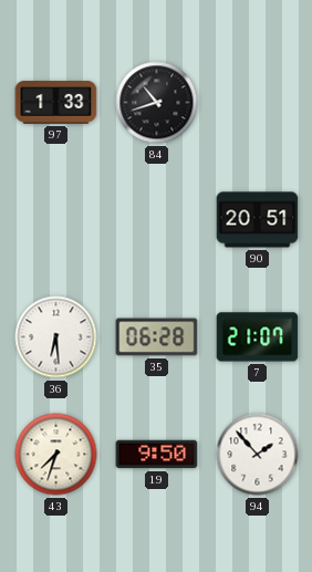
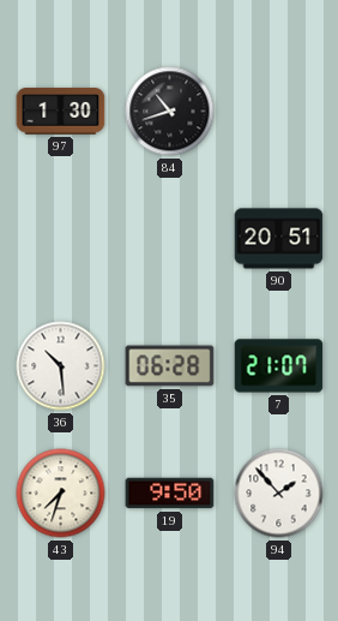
97: 1:33 -> 1:30 (61, 112)
36: 6:29 -> 10:29 (61, 366)
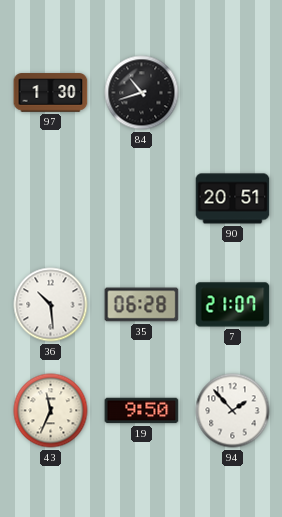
43: 7:33 -> 11:34 (51, 411)
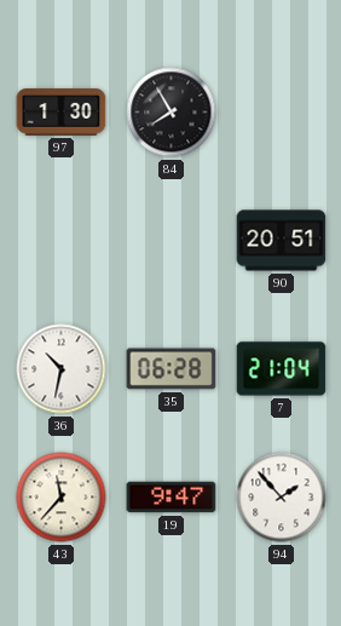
84: 10:42 -> 7:55 (172, 113)
36: 10:29 -> 10:32 (62, 369)
7: 21:07 -> 21:04 (282, 369)
43: 11:34 -> 11:37 (62, 498)
19: 9:50 -> 9:47 (172, 498)
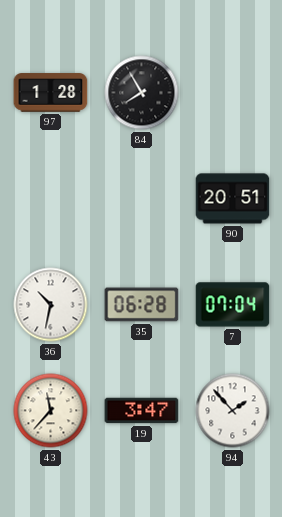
97: 1:30 -> 1:28 (51, 93)
7: 21:04 -> 07:04 (233, 305)
19: 9:47 -> 3:47 (142, 411)
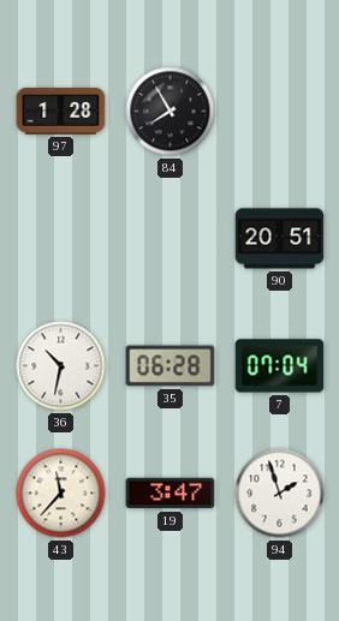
94: 1:53 -> 1:57 (280, 494)
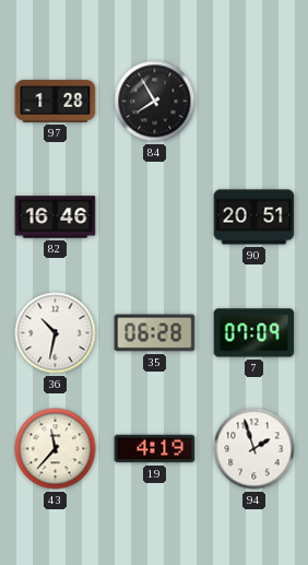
82: none -> 16:46 (56, 217)
7: 07:04 -> 07:09 (254, 333)
19: 3:47 -> 4:19 (155, 449)
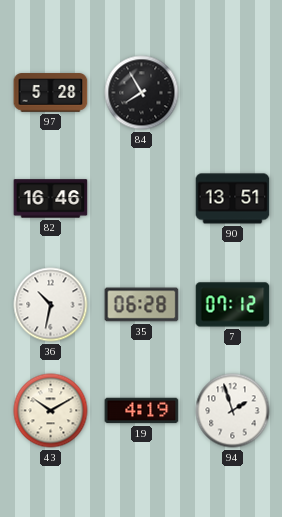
97: 1:28 -> 5:28 (51, 93)
90: 20:51 -> 13:51 (233, 199)
7: 07:09 -> 07:12 (233, 305)
43: 11:37 -> 10:10 (51, 411)
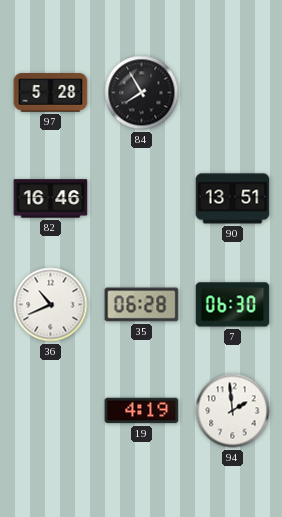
36: 10:32 -> 10:41 (51, 305)
7: 07:12 -> 06:30 (233, 305)
43: 10:10 -> none (51, 411)
94: 1:57 -> 1:59 (233, 411)
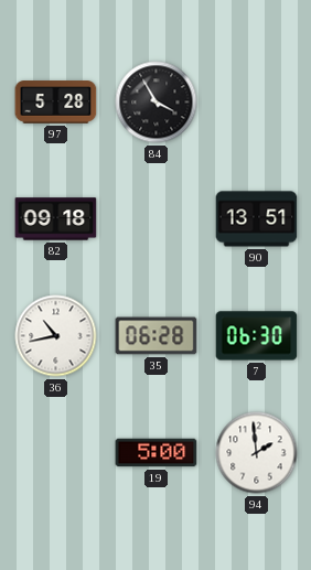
84: 7:55 -> 3:55 (157, 103)
82: 16:46 -> 09:18 (56, 219)
36: 10:41 -> 10:43 (56, 336)
19: 4:19 -> 5:00 (157, 453)
